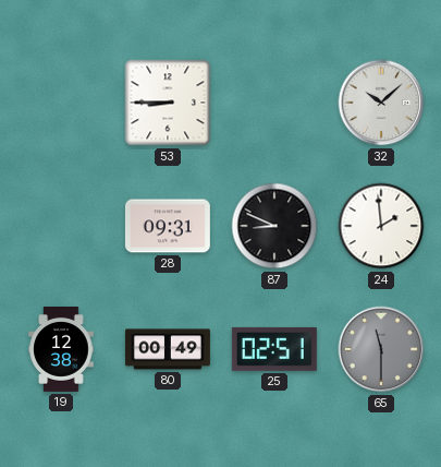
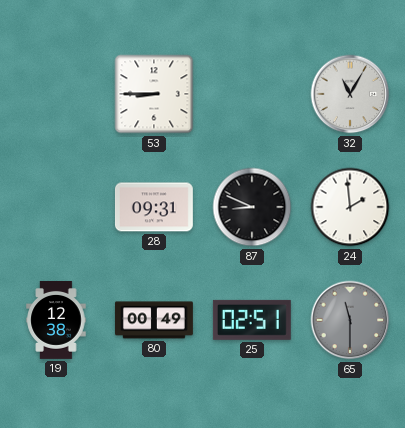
32: 10:08 -> 11:05 (350, 94)
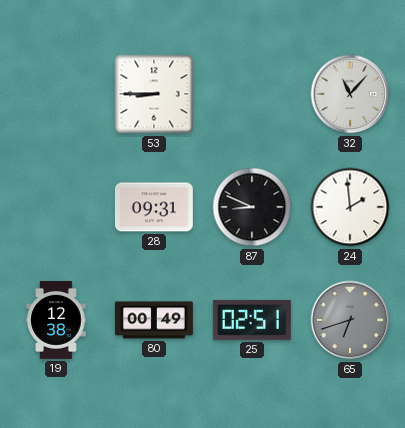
32: 11:05 -> 11:07 (350, 94)
65: 11:30 -> 6:42 (350, 320)
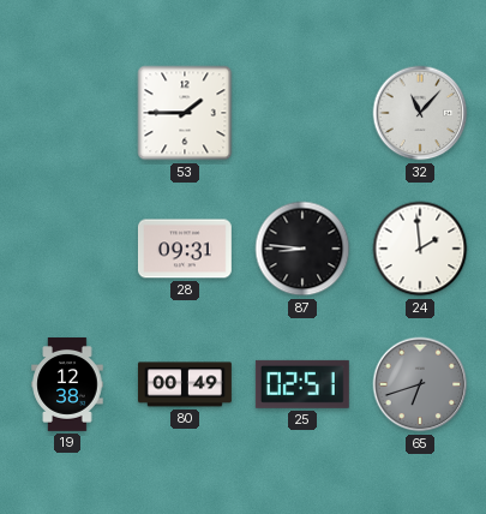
53: 8:45 -> 1:45 (185, 113)
87: 8:49 -> 8:46 (302, 249)
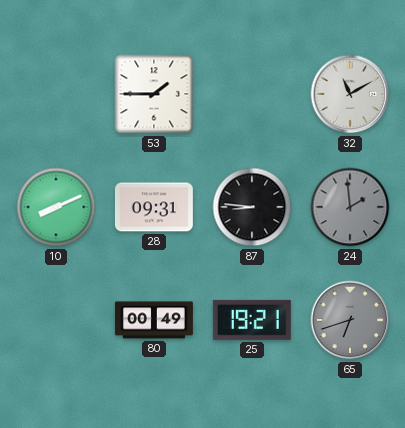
32: 11:07 -> 11:10 (350, 94)
10: none -> 8:11 (56, 207)
24 dial: white -> grey (350, 207)
19: 12:38 -> none (67, 385)
25: 02:51 -> 19:21 (252, 320)
